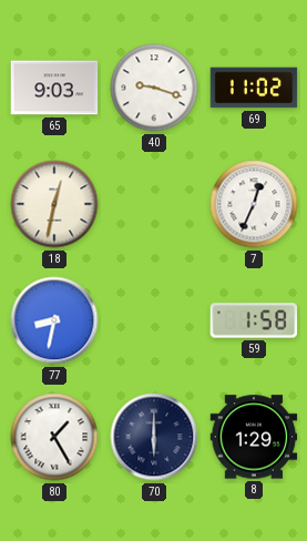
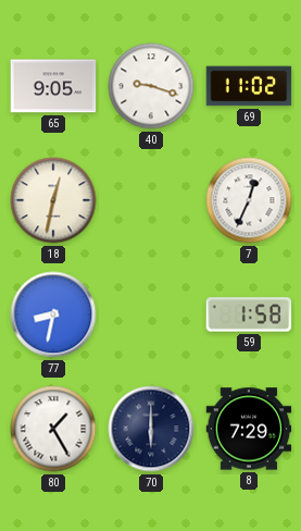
65: 9:03 -> 9:05 (53, 86)
8: 1:29 -> 7:29 (249, 429)
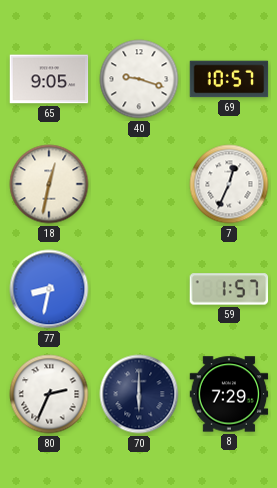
69: 11:02 -> 10:57 (229, 79)
59: 1:58 -> 1:57 (229, 289)
80: 1:25 -> 2:34 (49, 394)
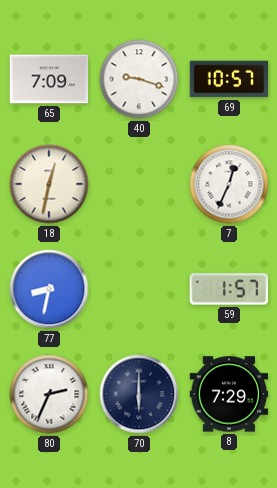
65: 9:05 -> 7:09 (49, 79)
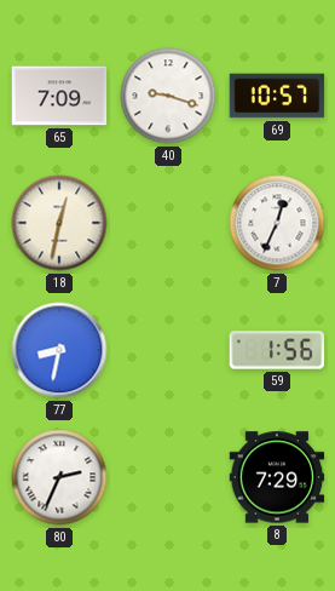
59: 1:57 -> 1:56 (277, 350)
70: 6:00 -> none (139, 394)
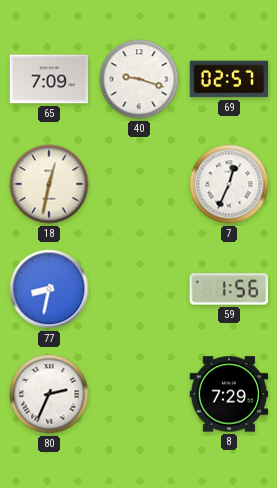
69: 10:57 -> 02:57 (229, 79)
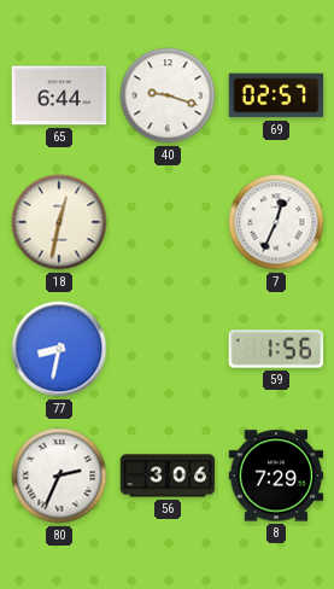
65: 7:09 -> 6:44 (59, 95)
56: none -> 3:06 (168, 476)
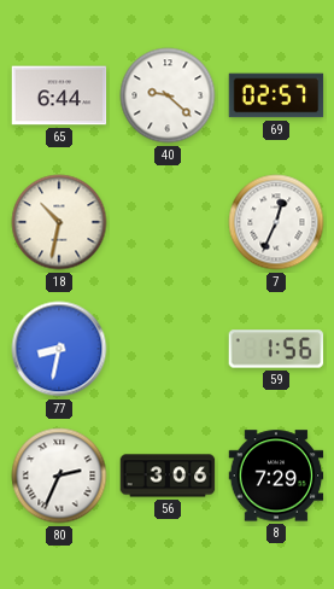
40: 9:18 -> 9:22 (168, 95)
18: 12:32 -> 10:32 (59, 222)
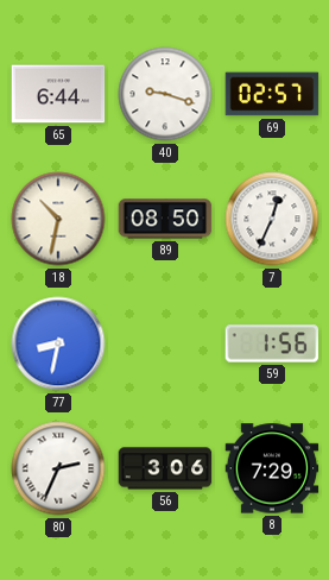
40: 9:22 -> 9:18 (165, 94)
89: none -> 08:50 (165, 219)
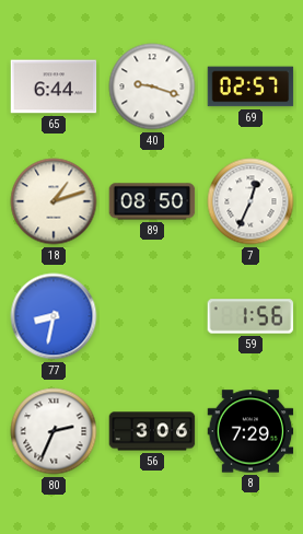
18: 10:32 -> 1:12 (54, 201)
